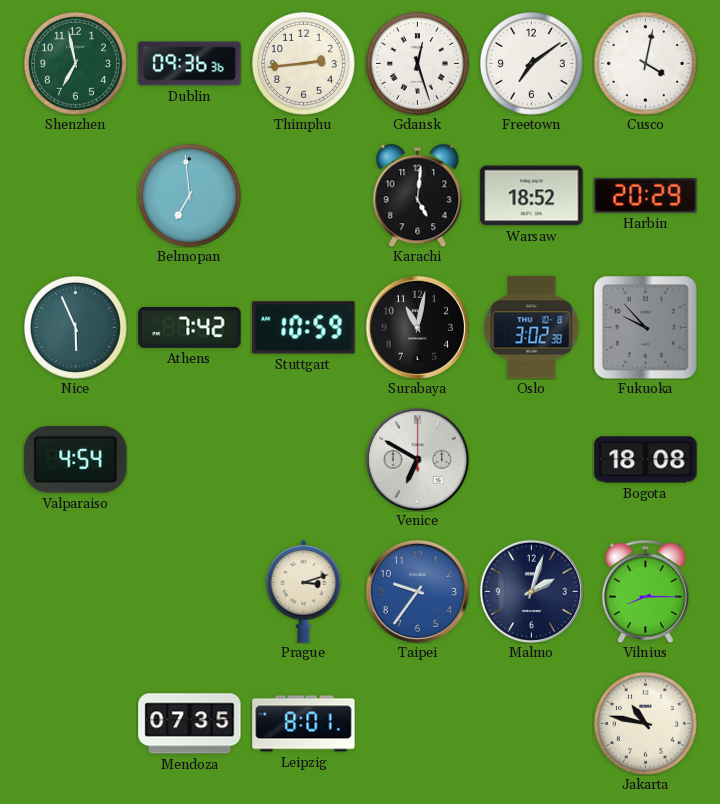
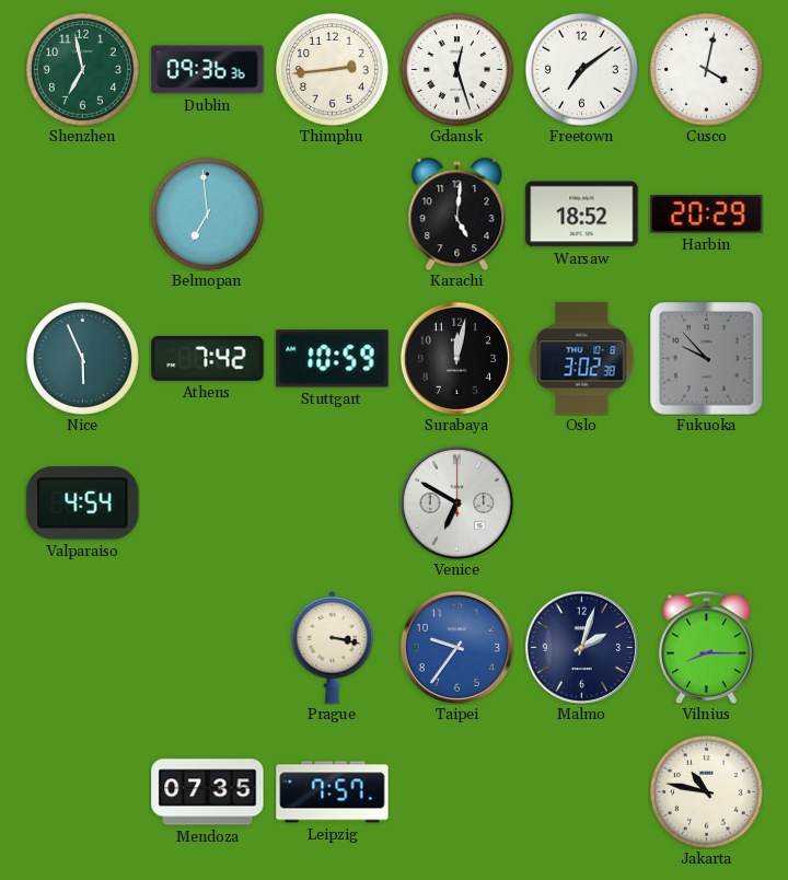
Surabaya: 11:02 -> 12:02 (456, 358)
Bogota: 18:08 -> none (646, 460)
Prague: 3:12 -> 3:17 (333, 647)
Leipzig: 8:01 -> 7:57 (333, 792)
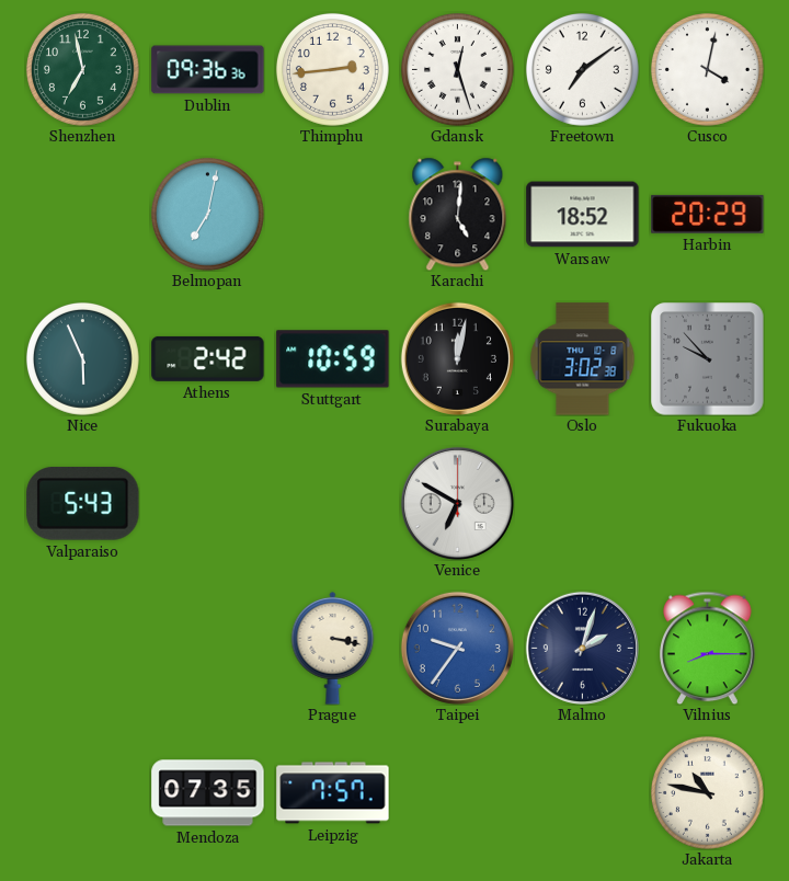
Belmopan: 6:59 -> 7:02 (207, 214)
Athens: 7:42 -> 2:42 (208, 358)
Valparaiso: 4:54 -> 5:43 (83, 504)
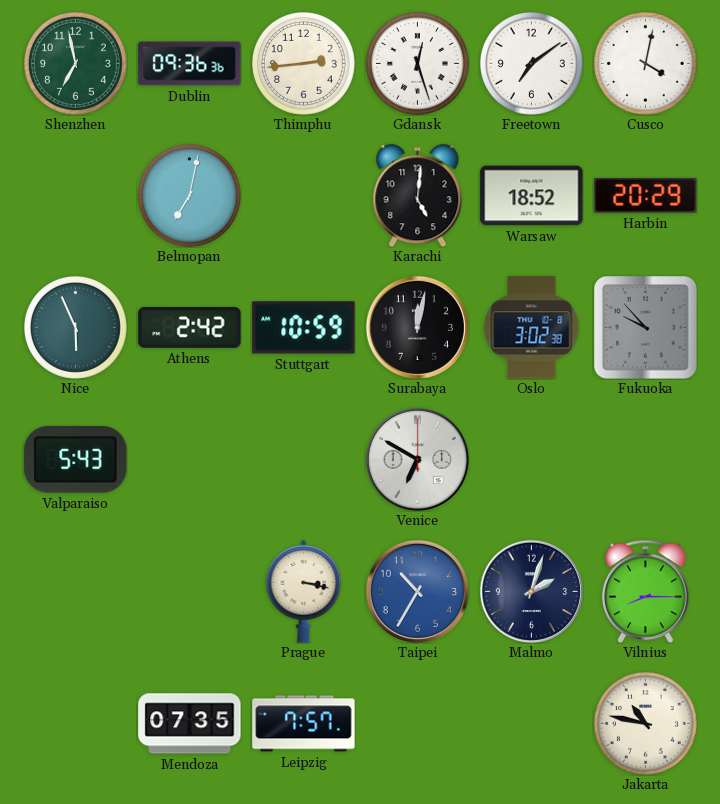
Taipei: 9:36 -> 10:35 (417, 591)
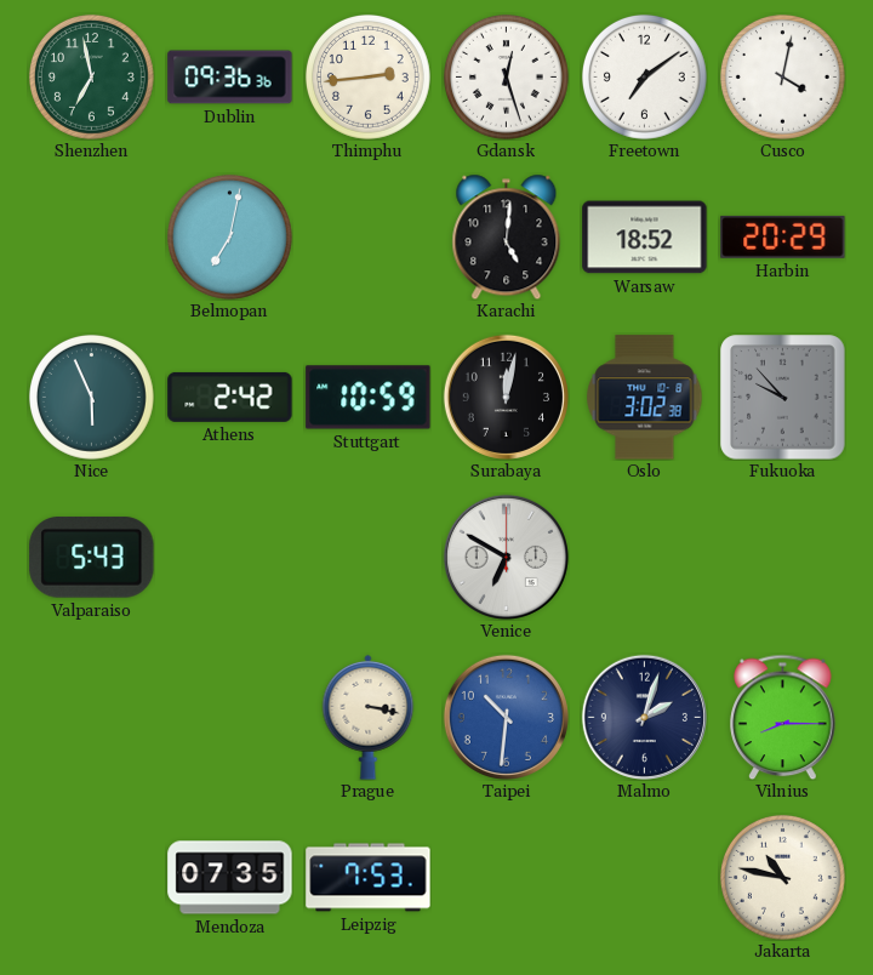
Taipei: 10:35 -> 10:31 (506, 717)
Leipzig: 7:57 -> 7:53 (369, 878)
